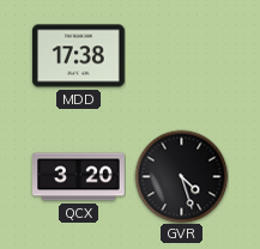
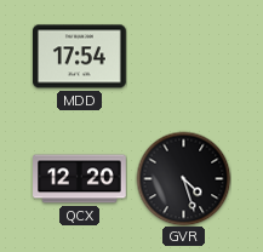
MDD: 17:38 -> 17:54 (80, 57)
QCX: 3:20 -> 12:20 (80, 179)
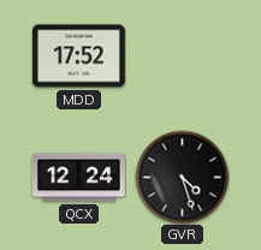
MDD: 17:54 -> 17:52 (79, 56)
QCX: 12:20 -> 12:24 (79, 178)
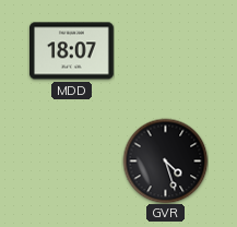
MDD: 17:52 -> 18:07 (72, 51)
QCX: 12:24 -> none (79, 178)
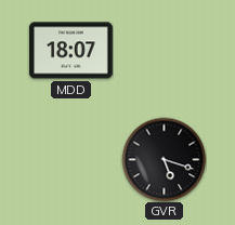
GVR: 4:27 -> 5:18 (164, 159)
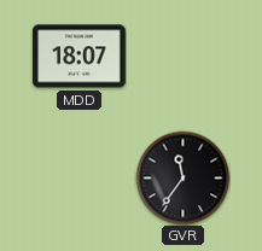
GVR: 5:18 -> 11:36 (182, 177)
